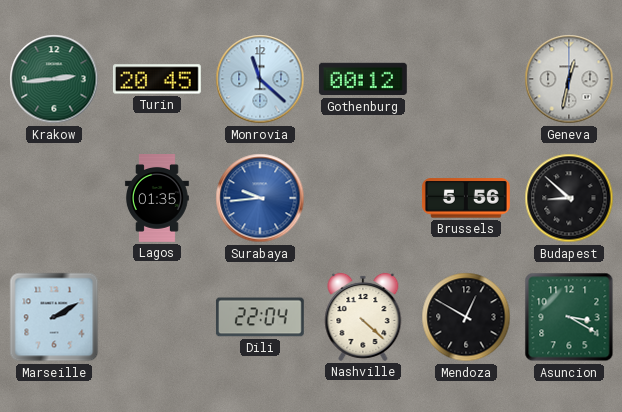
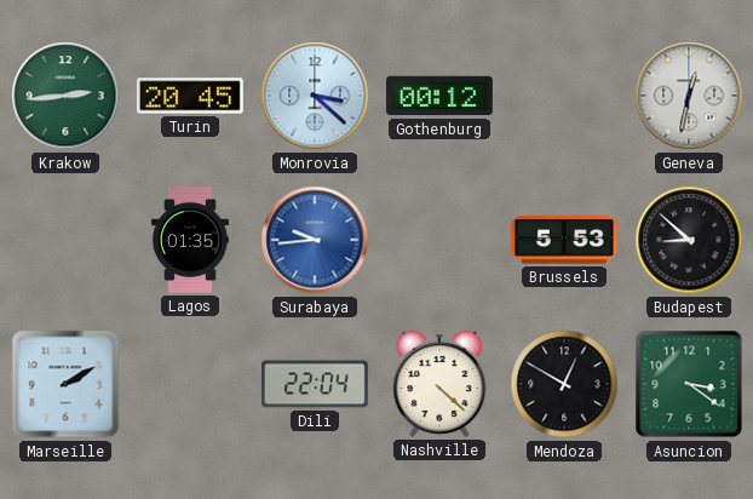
Monrovia: 11:22 -> 3:22 (315, 96)
Brussels: 5:56 -> 5:53 (564, 240)
Asuncion: 3:20 -> 3:21 (689, 384)
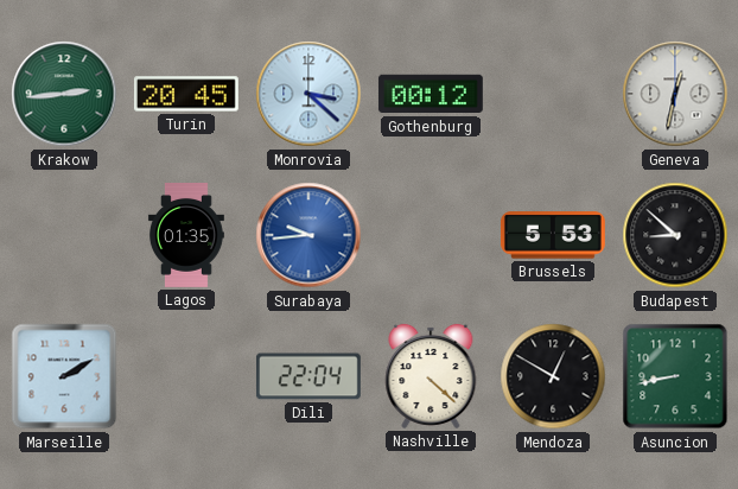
Asuncion: 3:21 -> 8:43 (675, 376)
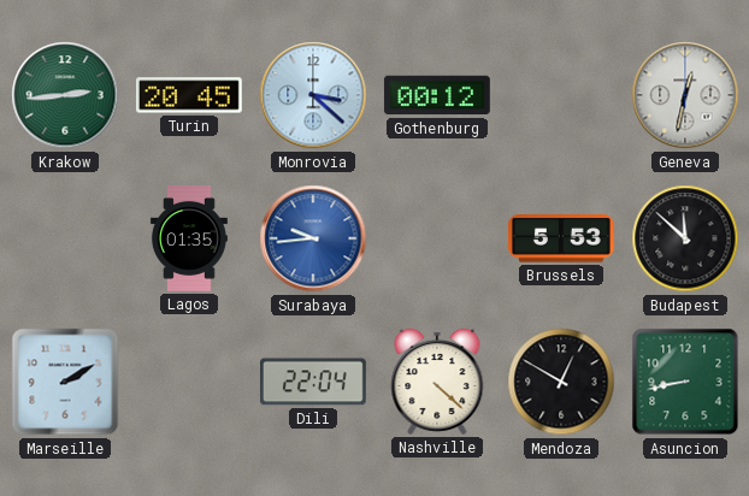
Budapest: 8:52 -> 11:52 (685, 238)
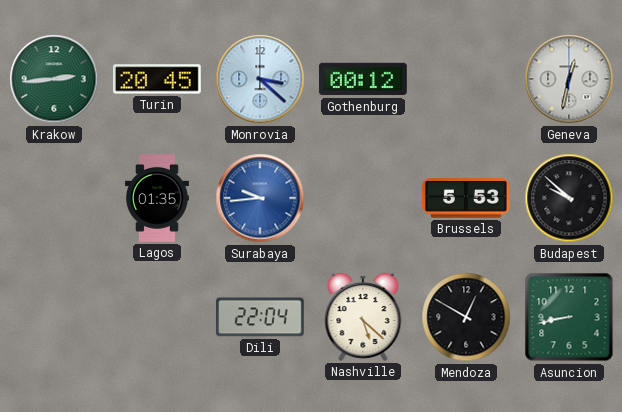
Budapest: 11:52 -> 9:52 (569, 198)
Marseille: 2:10 -> none (65, 382)
Nashville: 4:22 -> 5:22 (363, 317)
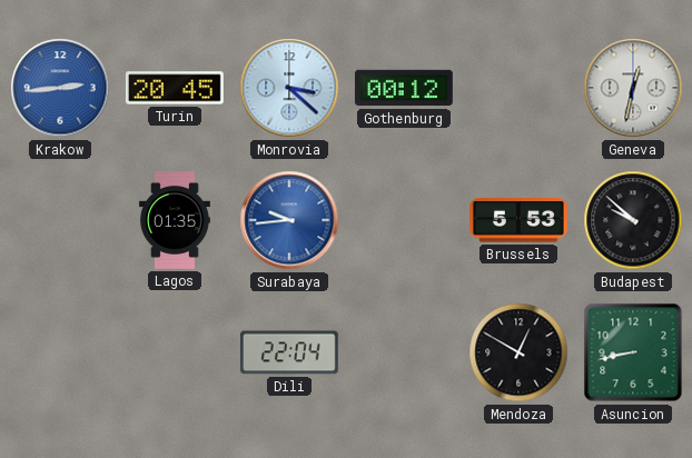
Krakow dial: green -> blue (60, 88)
Nashville: 5:22 -> none (363, 317)
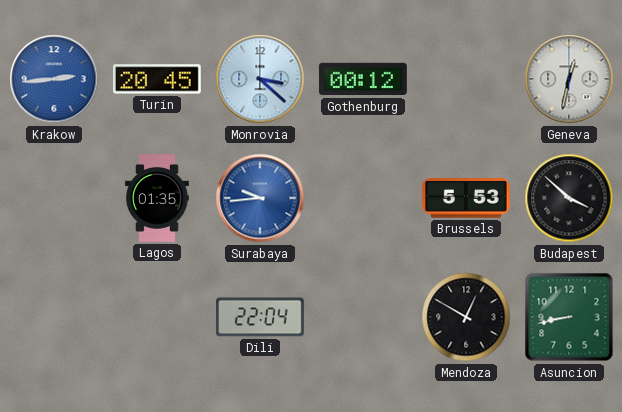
Budapest: 9:52 -> 3:52 (569, 198)
